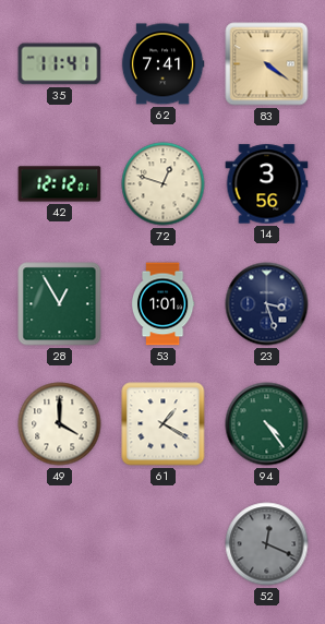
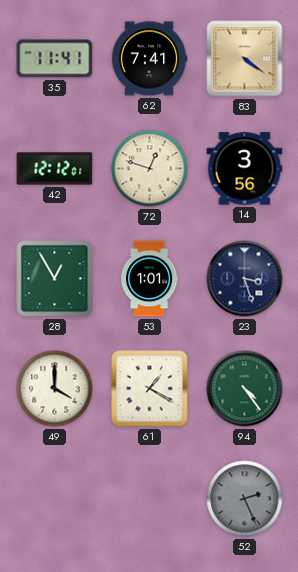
52: 12:19 -> 2:26 (245, 499)
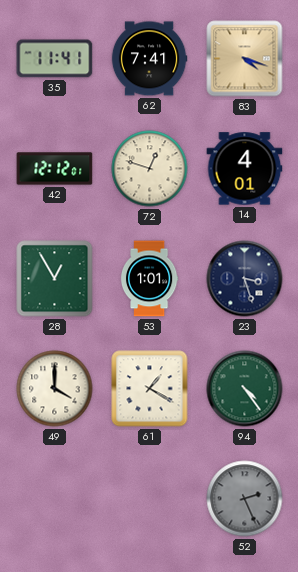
83: 4:21 -> 4:18 (245, 59)
14: 3:56 -> 4:01 (245, 169)
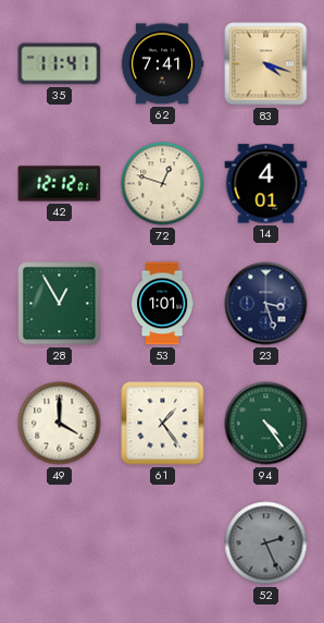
61: 1:20 -> 1:24 (163, 424)
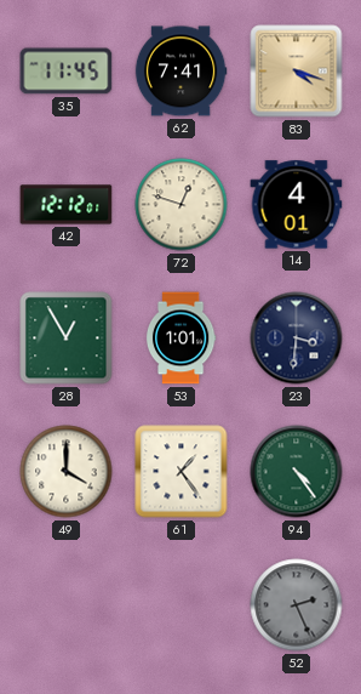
35: 11:41 -> 11:45 (67, 72)
23: 3:27 -> 3:31 (297, 339)
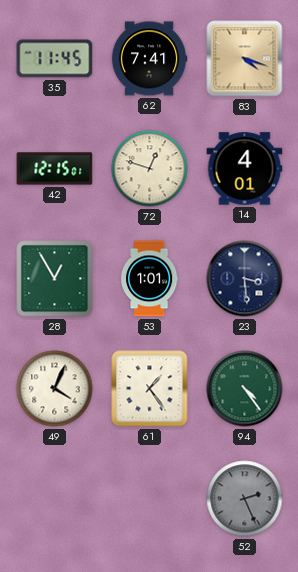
42: 12:12 -> 12:15 (55, 169)
23: 3:31 -> 3:29 (245, 279)
49: 4:00 -> 4:04 (55, 389)
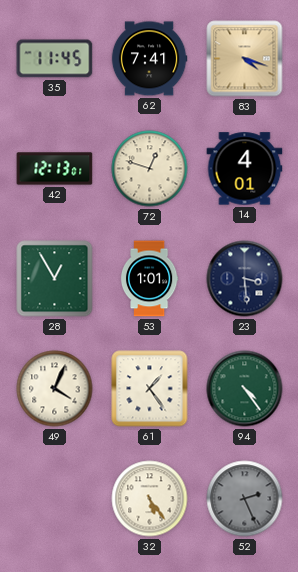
42: 12:15 -> 12:13 (55, 169)
32: none -> 5:24 (150, 499)
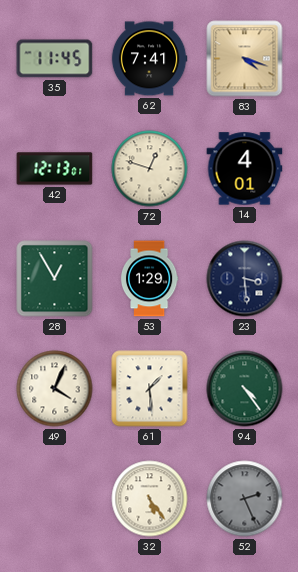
53: 1:01 -> 1:29 (149, 279)
61: 1:24 -> 1:29 (150, 389)
